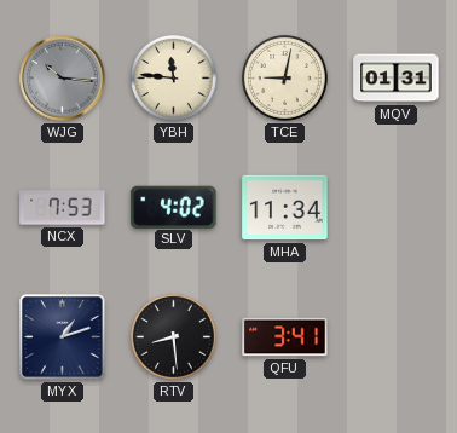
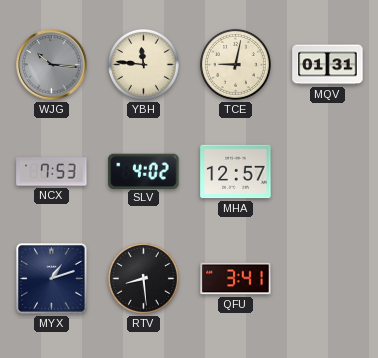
MHA: 11:34 -> 12:57 (236, 172)
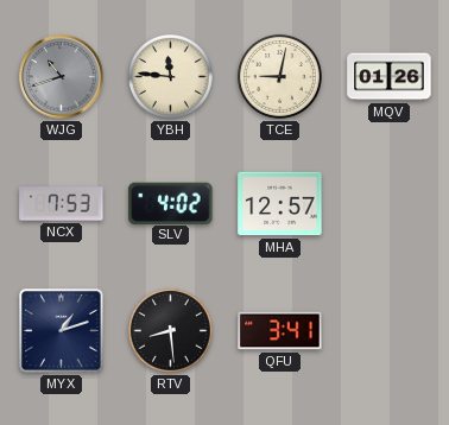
WJG: 10:16 -> 10:42 (62, 77)
MQV: 01:31 -> 01:26 (390, 77)
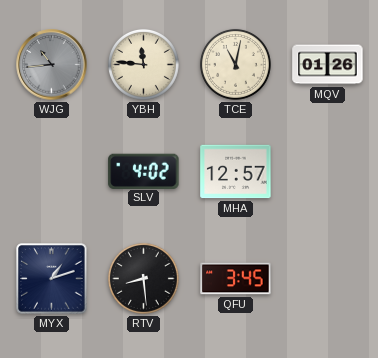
WJG: 10:42 -> 10:44 (52, 65)
TCE: 9:02 -> 11:02 (235, 64)
NCX: 7:53 -> none (62, 204)
QFU: 3:41 -> 3:45 (236, 279)
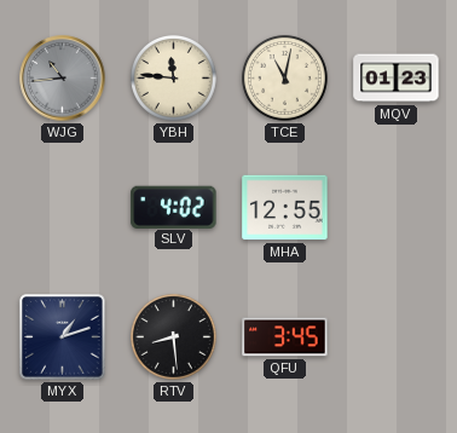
MQV: 01:26 -> 01:23 (397, 79)
MHA: 12:57 -> 12:55 (285, 208)
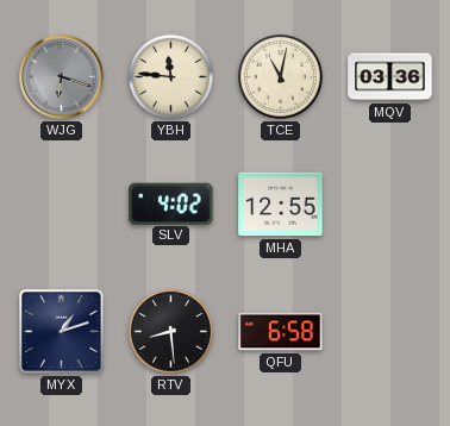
WJG: 10:44 -> 6:18 (62, 77)
MQV: 01:23 -> 03:36 (390, 77)
QFU: 3:45 -> 6:58 (281, 332)
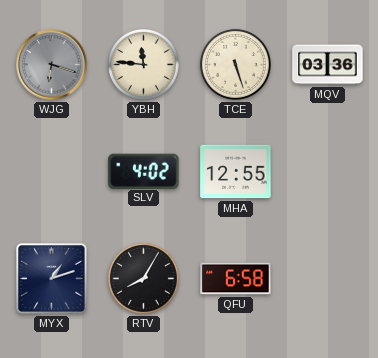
TCE: 11:02 -> 5:27 (235, 64)
RTV: 8:29 -> 8:05 (143, 278)
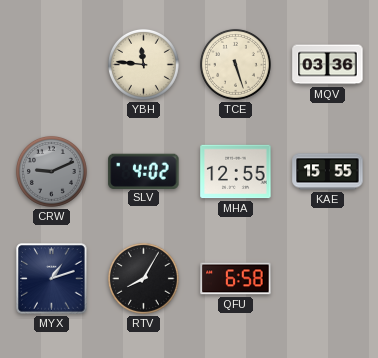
WJG: 6:18 -> none (52, 65)
CRW: none -> 9:11 (51, 171)
KAE: none -> 15:55 (328, 172)
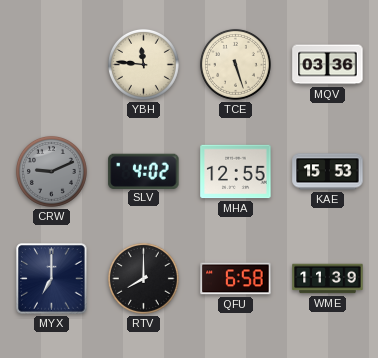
KAE: 15:55 -> 15:53 (328, 172)
MYX: 1:12 -> 7:00 (52, 279)
RTV: 8:05 -> 8:00 (143, 278)
WME: none -> 11:39 (328, 279)
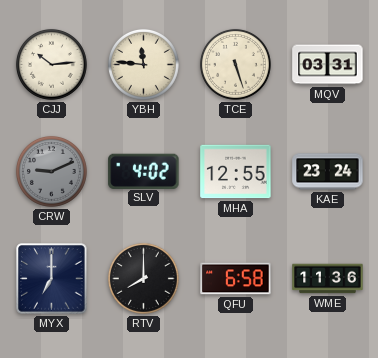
CJJ: none -> 10:14 (51, 64)
MQV: 03:36 -> 03:31 (328, 65)
KAE: 15:53 -> 23:24 (328, 172)
WME: 11:39 -> 11:36 (328, 279)
